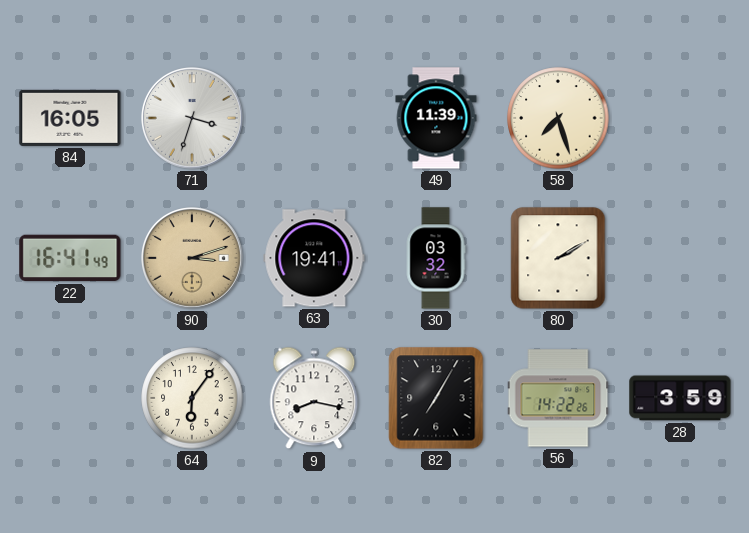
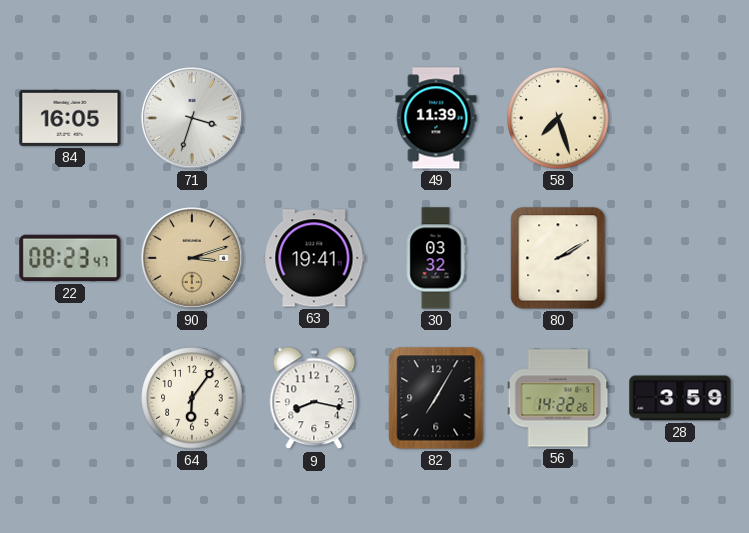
22: 16:41 -> 08:23 (70, 258)
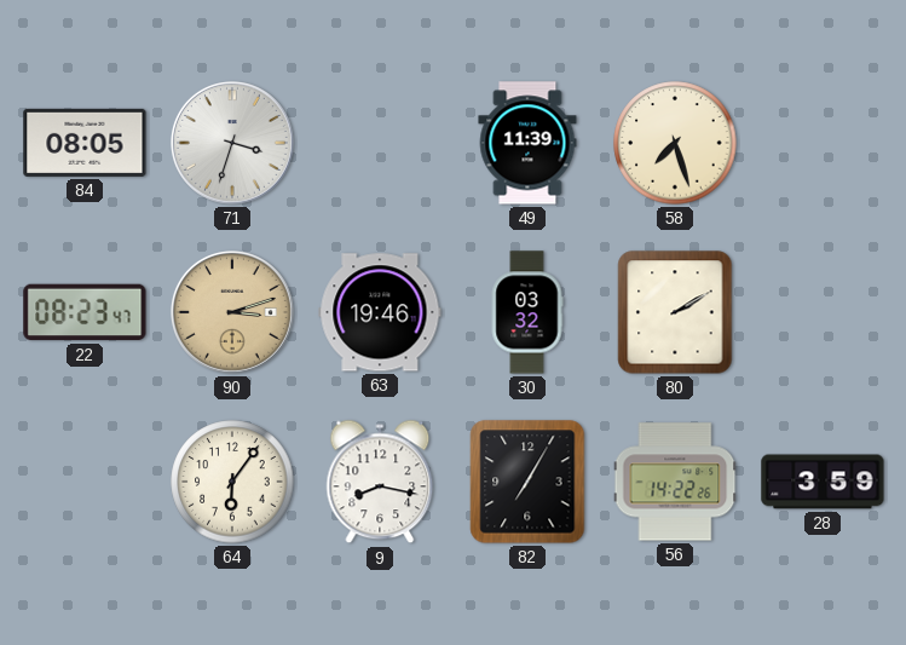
84: 16:05 -> 08:05 (85, 143)
63: 19:41 -> 19:46 (380, 312)
